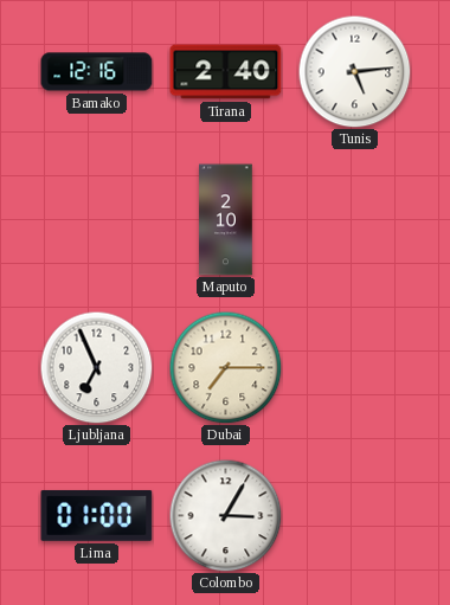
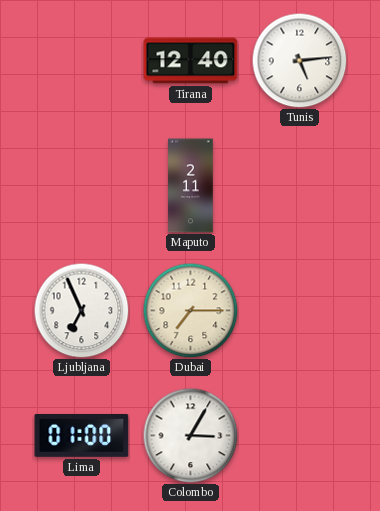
Bamako: 12:16 -> none (97, 72)
Tirana: 2:40 -> 12:40 (191, 61)
Maputo: 2:10 -> 2:11 (191, 186)
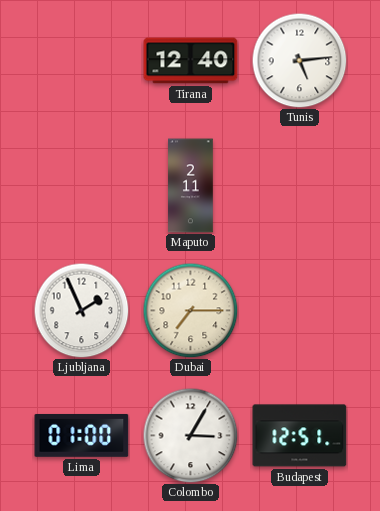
Ljubljana: 6:56 -> 1:56 (81, 310)
Budapest: none -> 12:51 (300, 436)
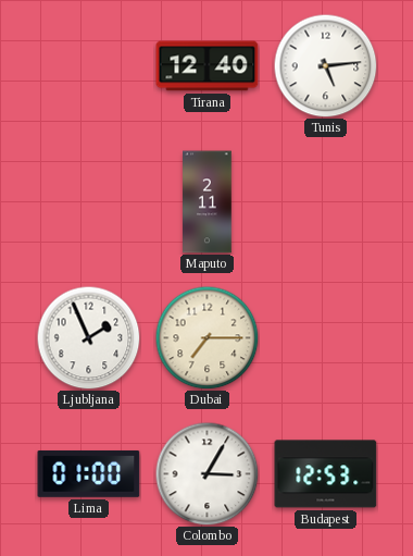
Budapest: 12:51 -> 12:53 (326, 474)
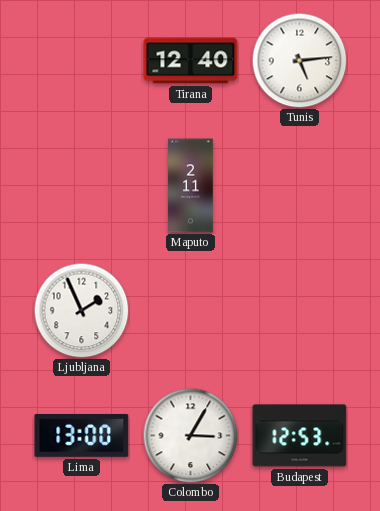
Dubai: 7:15 -> none (206, 337)
Lima: 01:00 -> 13:00 (82, 435)
